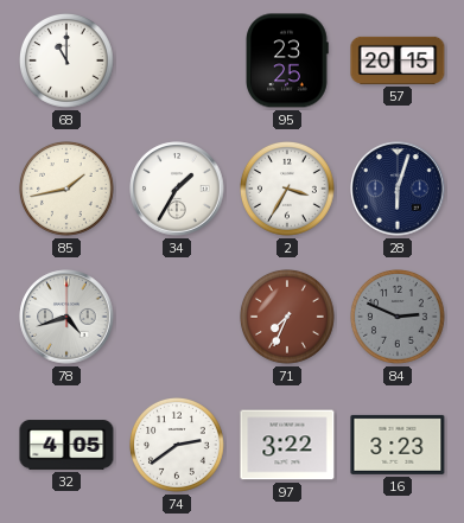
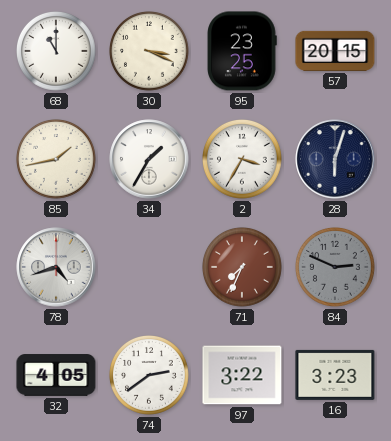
30: none -> 3:19 (150, 52)
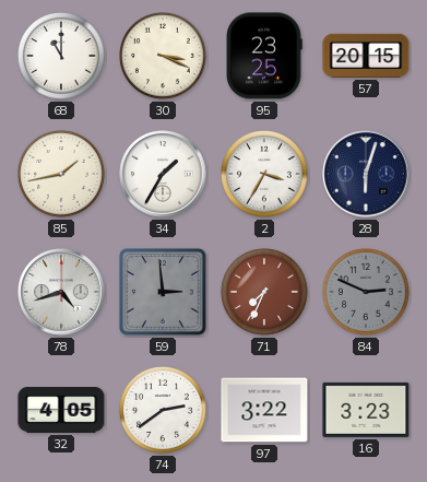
59: none -> 2:59 (163, 292)
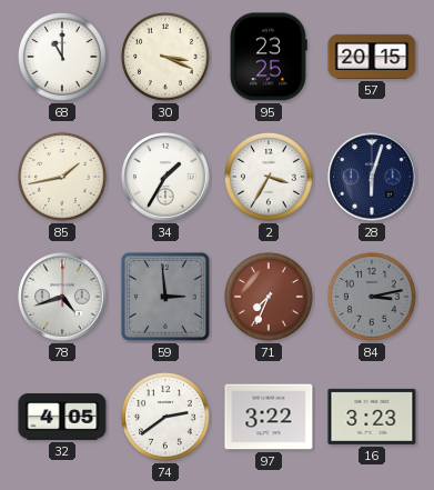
84: 2:49 -> 3:13 (373, 298)
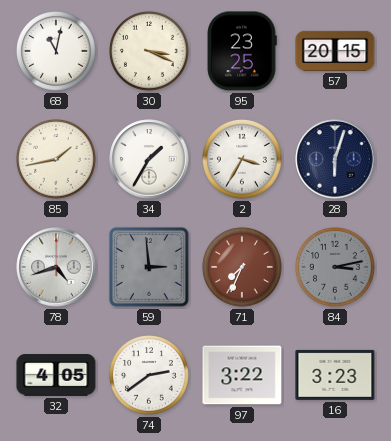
68: 11:00 -> 11:02 (57, 52)
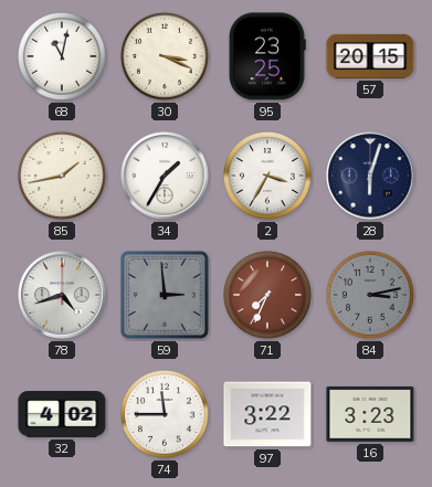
32: 4:05 -> 4:02 (62, 414)
74: 2:39 -> 11:45 (166, 415)
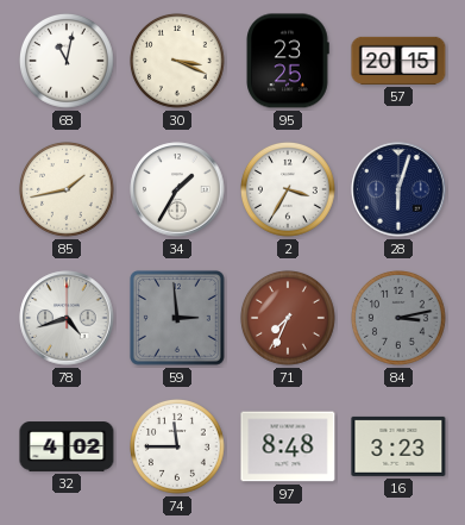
97: 3:22 -> 8:48 (288, 446)
